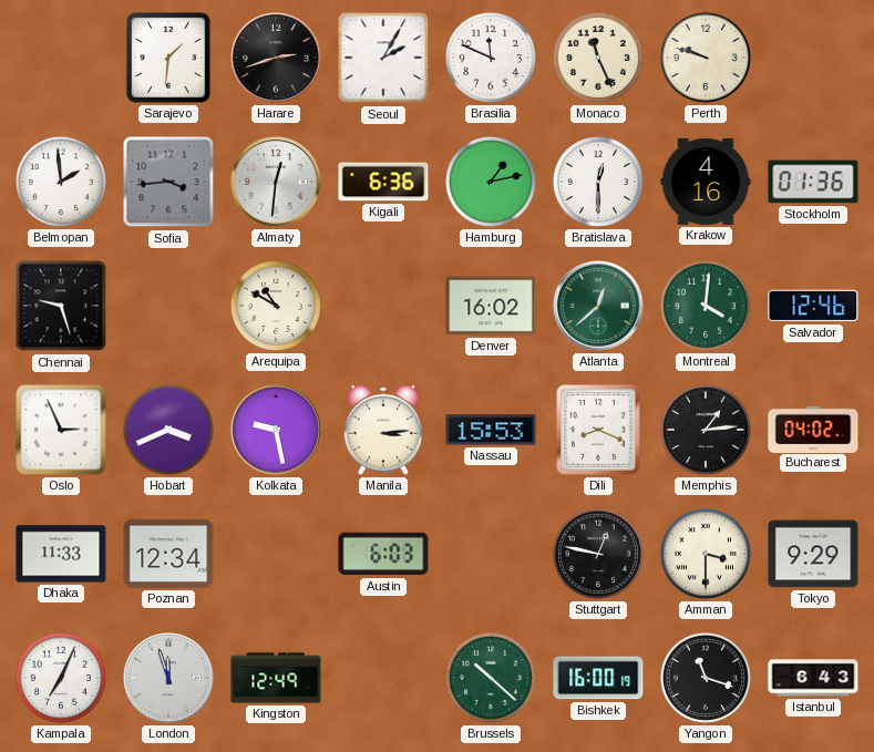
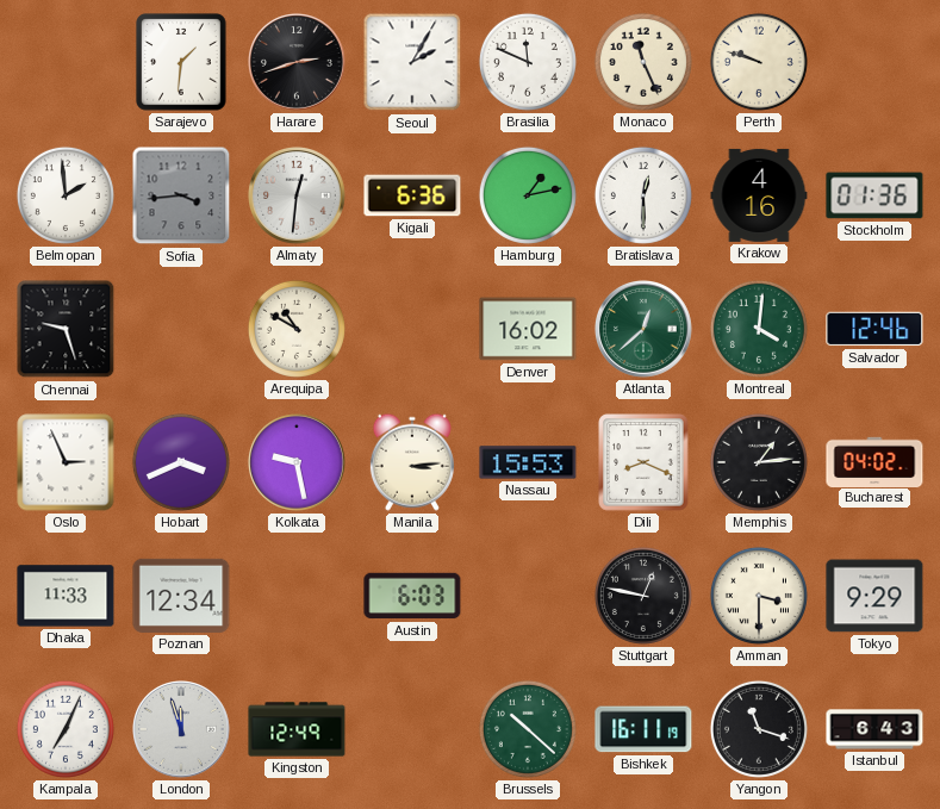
Bishkek: 16:00 -> 16:11 (643, 729)
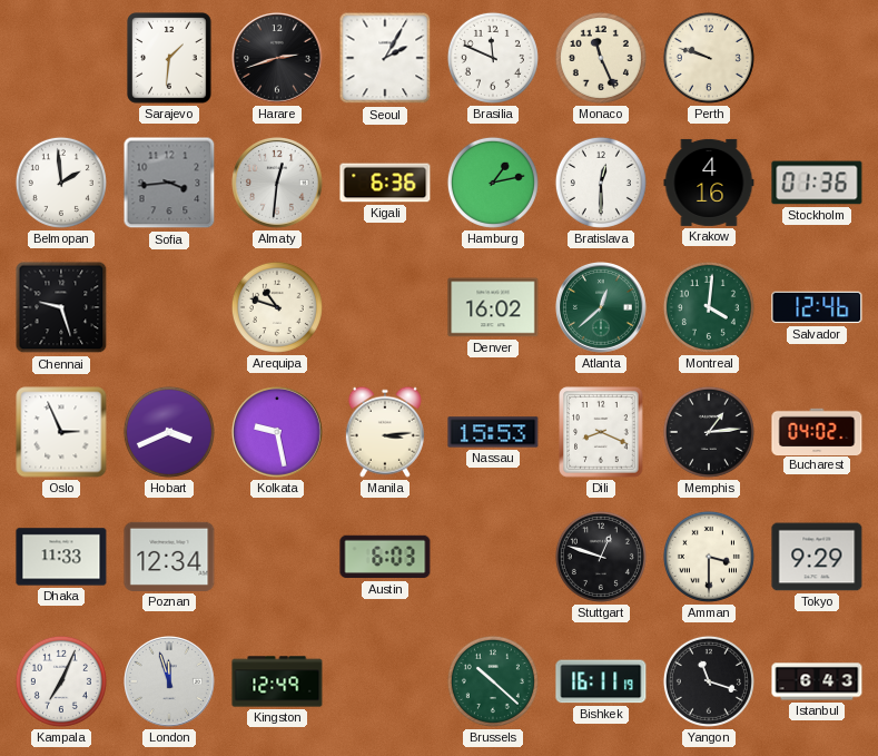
Arequipa: 10:50 -> 10:48 (277, 307)
Stuttgart: 12:47 -> 12:48 (601, 557)
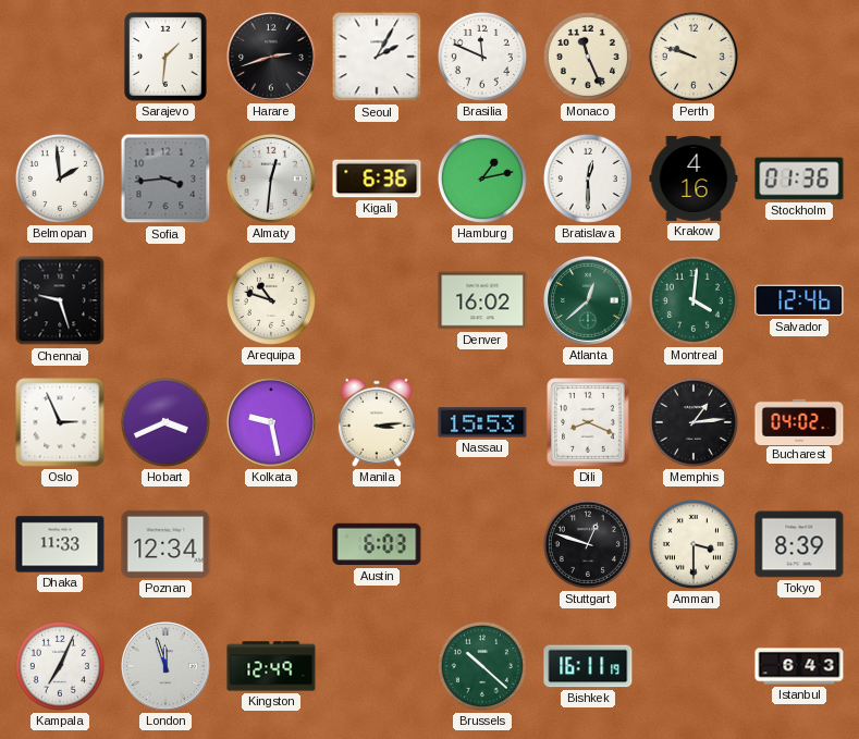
Tokyo: 9:29 -> 8:39 (799, 544)
Yangon: 11:18 -> none (709, 681)
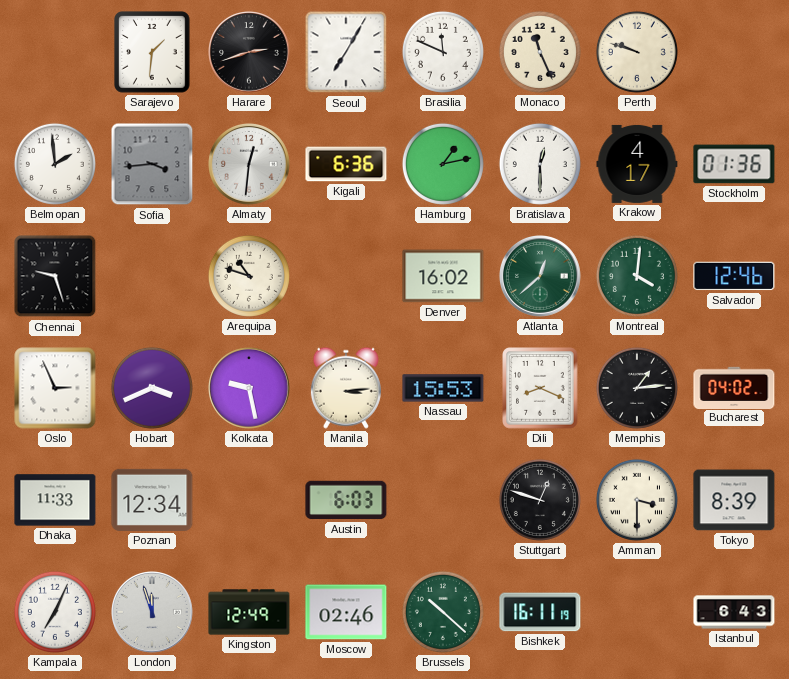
Seoul: 2:05 -> 7:05 (346, 52)
Krakow: 4:16 -> 4:17 (637, 164)
Moscow: none -> 02:46 (346, 612)
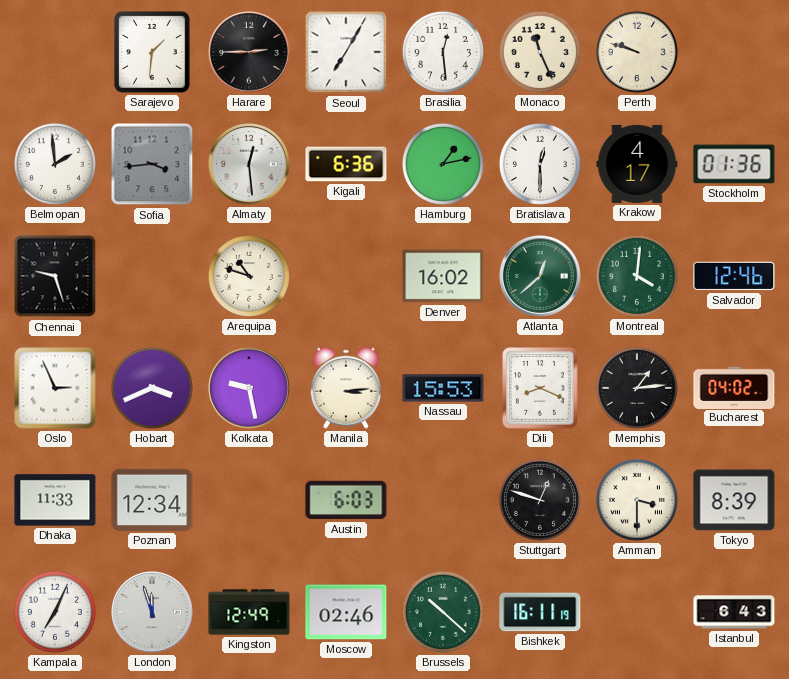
Harare: 2:42 -> 2:45 (250, 53)
Brasilia: 11:49 -> 12:29 (443, 52)
Almaty: 12:31 -> 12:29 (250, 165)
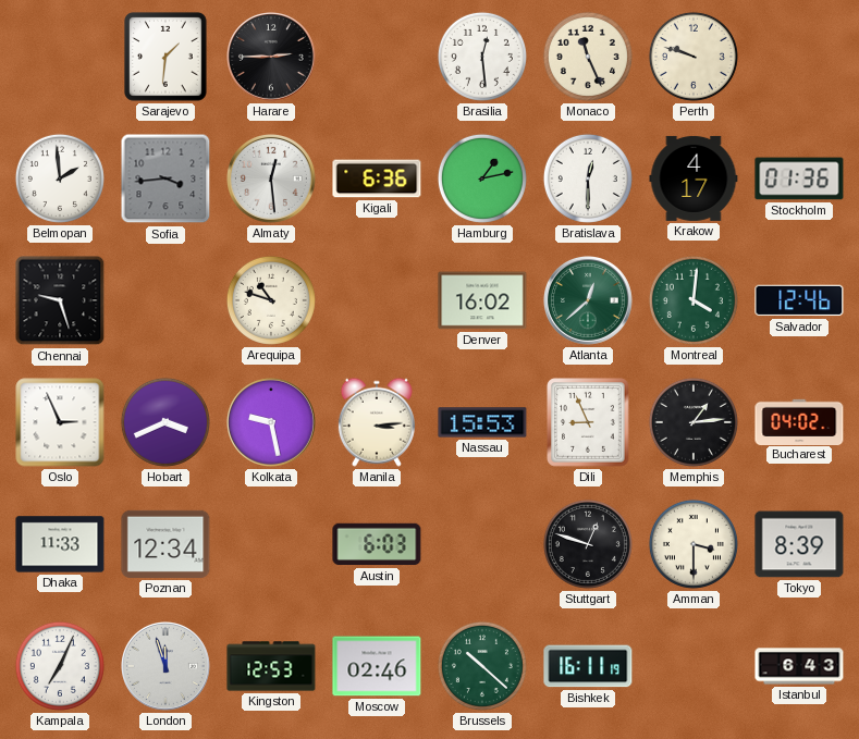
Seoul: 7:05 -> none (346, 52)
Dili: 8:19 -> 8:56 (588, 422)
Kingston: 12:49 -> 12:53 (271, 666)
